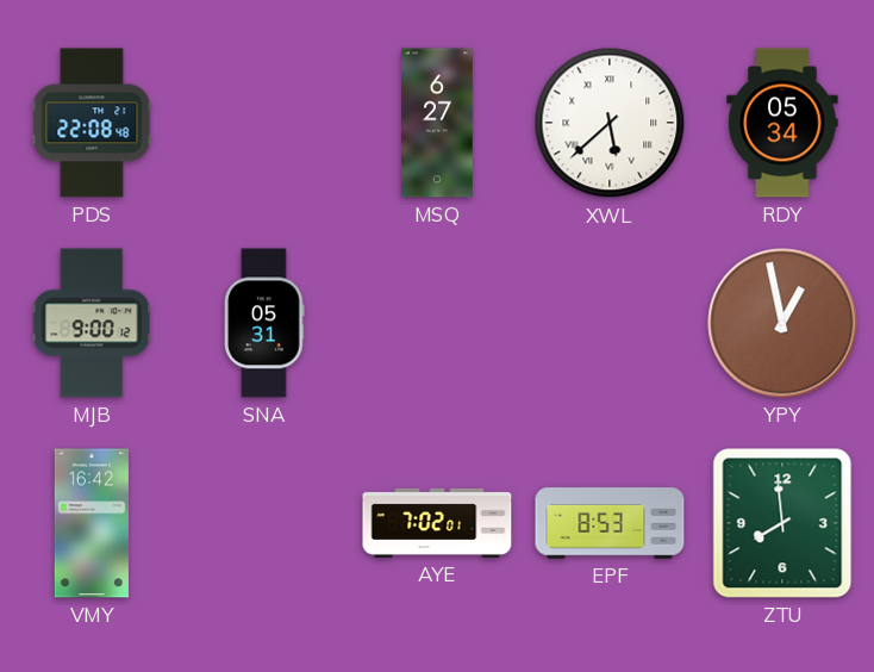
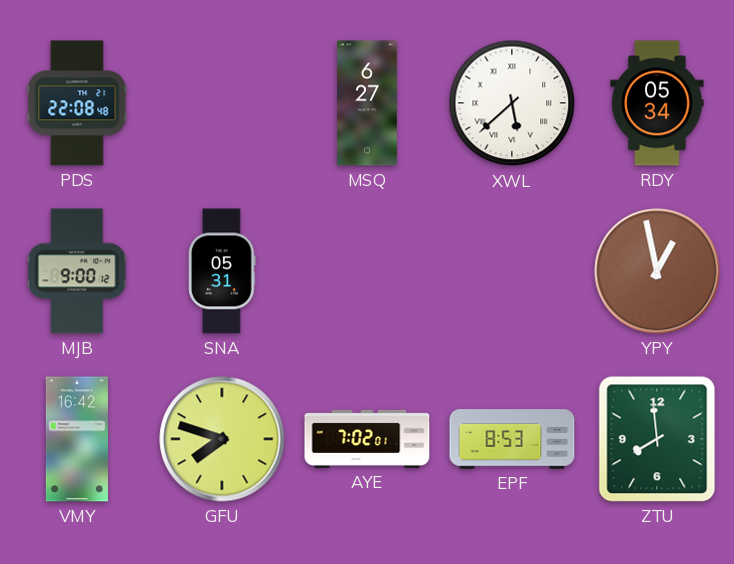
GFU: none -> 7:48 (222, 439)
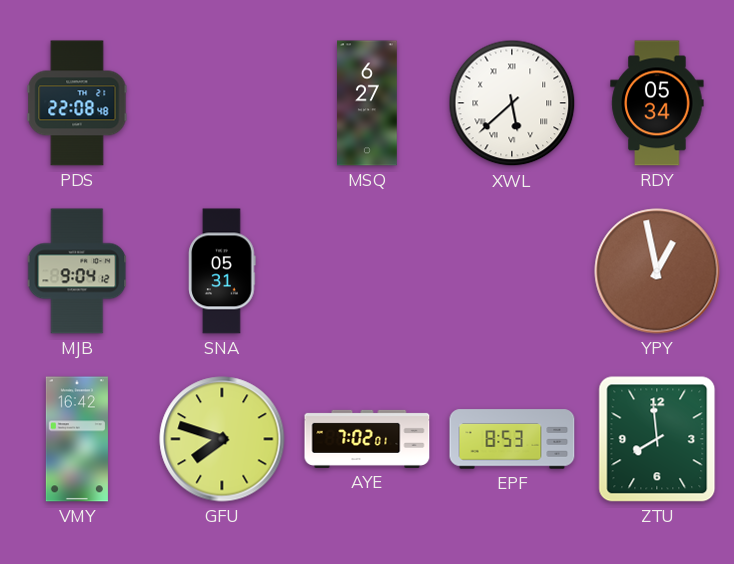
MJB: 9:00 -> 9:04 (77, 271)
